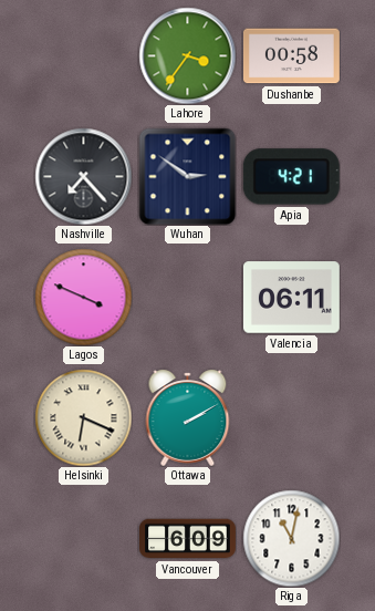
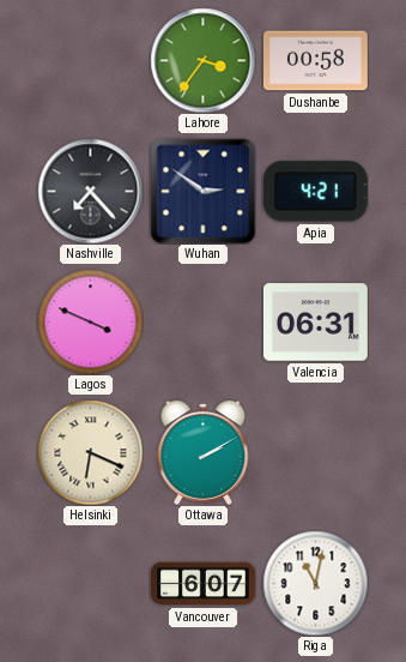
Valencia: 06:11 -> 06:31 (315, 323)
Vancouver: 6:09 -> 6:07 (204, 584)
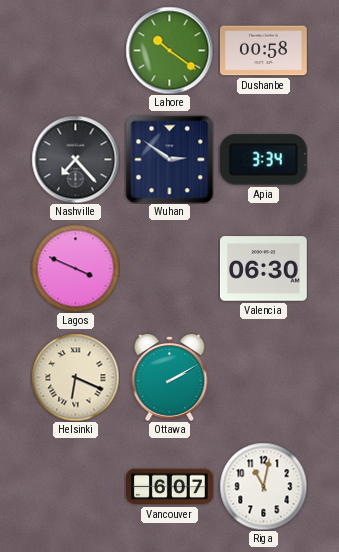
Lahore: 3:36 -> 10:21 (169, 50)
Apia: 4:21 -> 3:34 (263, 160)
Valencia: 06:31 -> 06:30 (263, 269)
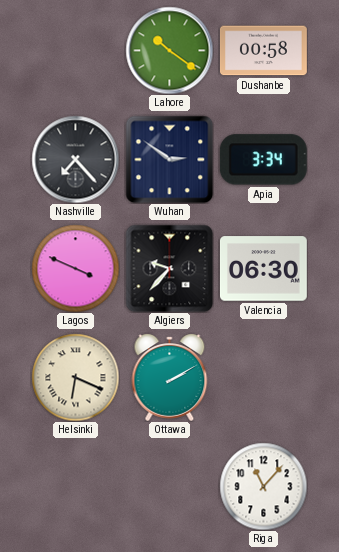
Algiers: none -> 9:37 (169, 268)
Vancouver: 6:07 -> none (170, 487)
Riga: 11:02 -> 11:07 (263, 486)
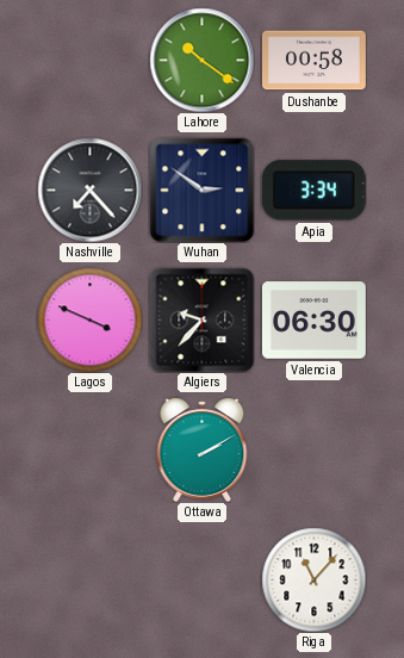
Helsinki: 6:19 -> none (75, 377)
